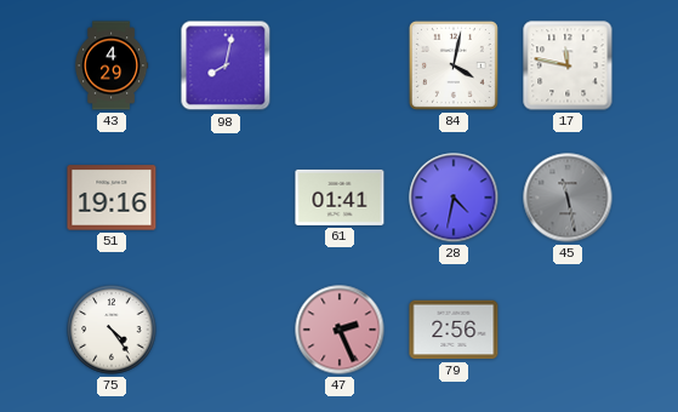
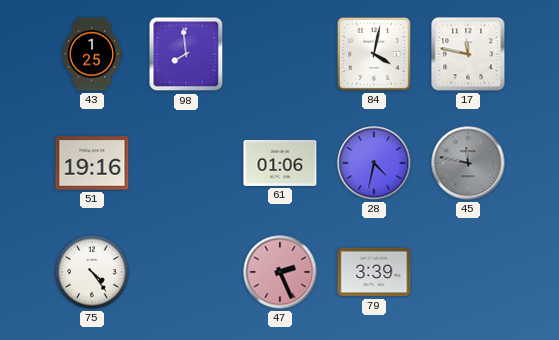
43: 4:29 -> 1:25 (92, 54)
98: 8:02 -> 7:59 (186, 54)
61: 01:41 -> 01:06 (280, 163)
45: 11:28 -> 11:47 (468, 163)
79: 2:56 -> 3:39 (374, 272)
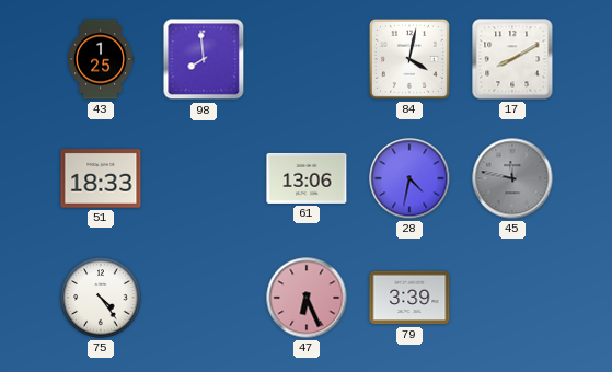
17: 11:47 -> 8:10 (512, 59)
51: 19:16 -> 18:33 (101, 178)
61: 01:06 -> 13:06 (307, 178)
47: 2:26 -> 6:26 (307, 298)
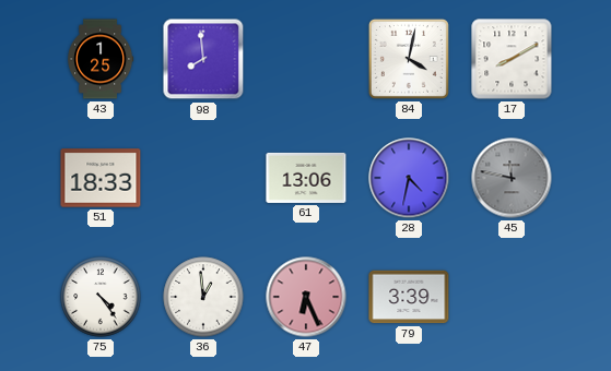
36: none -> 12:59 (203, 297)
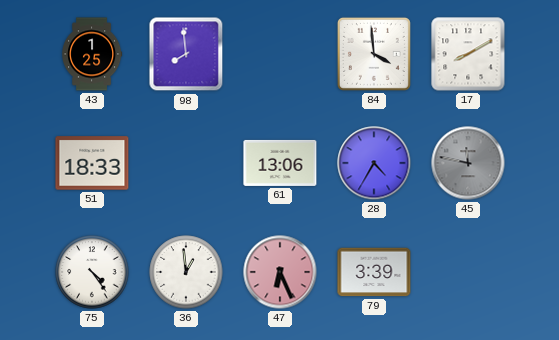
84: 4:02 -> 3:59 (374, 54)
28: 4:32 -> 4:35 (374, 163)
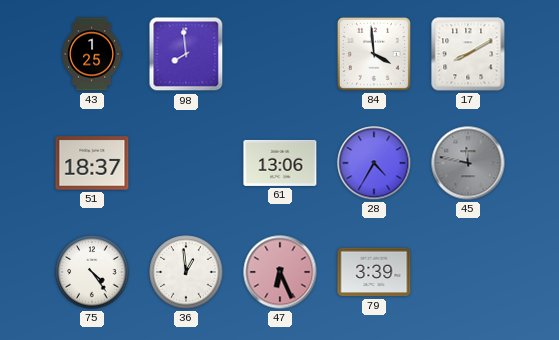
51: 18:33 -> 18:37 (92, 163)
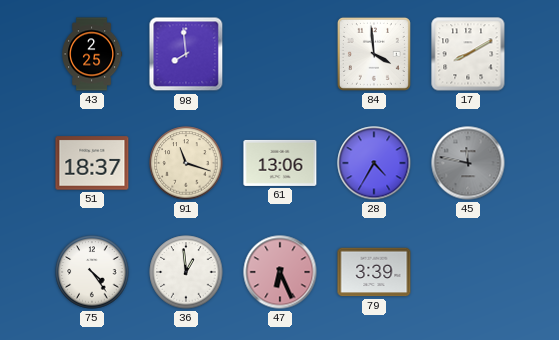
43: 1:25 -> 2:25 (92, 54)
91: none -> 11:18 (186, 163)
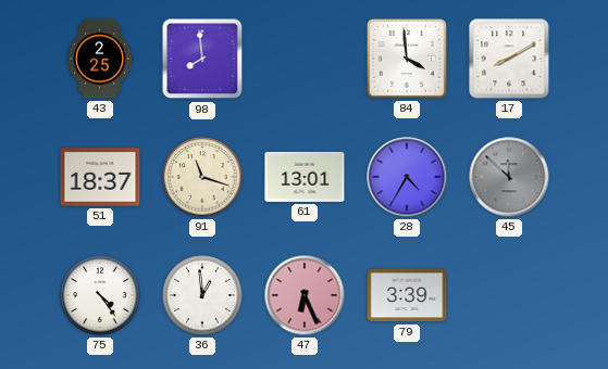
61: 13:06 -> 13:01 (305, 177)
45: 11:47 -> 11:52 (509, 177)
